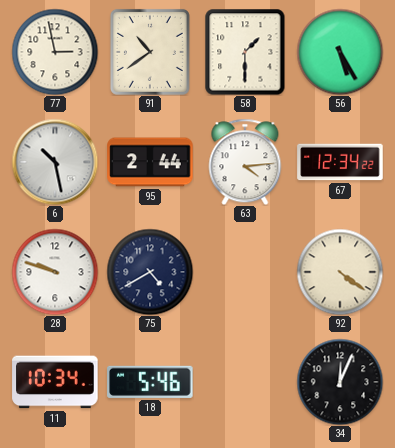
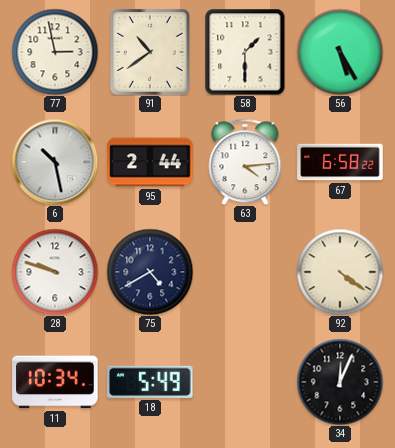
67: 12:34 -> 6:58 (340, 162)
18: 5:46 -> 5:49 (150, 382)
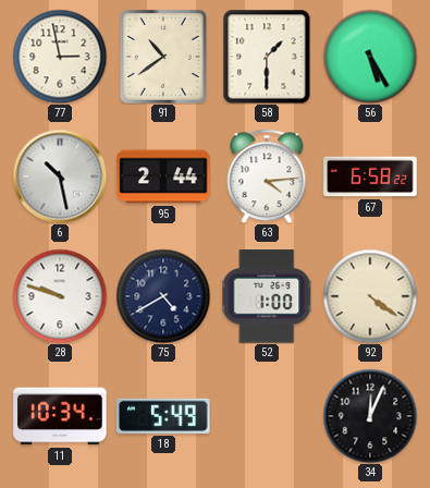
52: none -> 1:00 (268, 296)
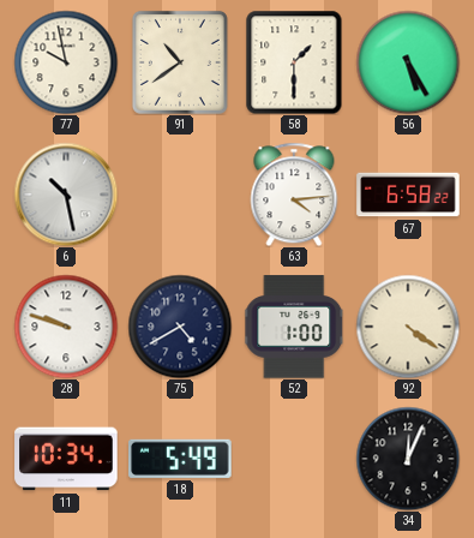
77: 2:58 -> 9:58 (66, 62)
95: 2:44 -> none (163, 176)
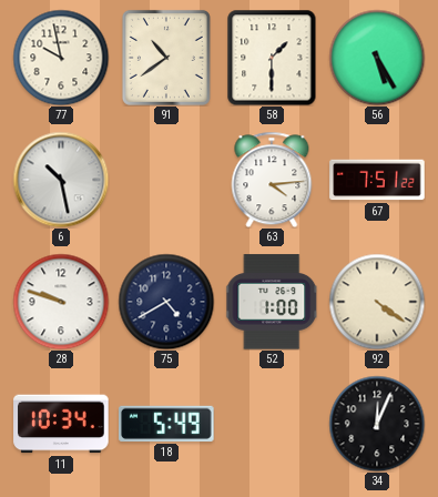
67: 6:58 -> 7:51 (377, 180)
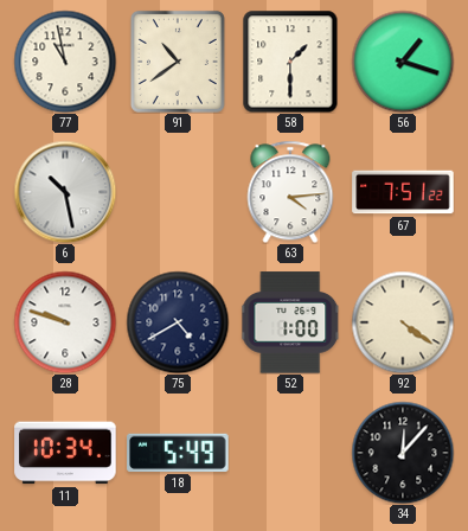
77: 9:58 -> 10:58 (65, 62)
56: 5:25 -> 1:18 (403, 62)
34: 12:04 -> 12:07 (403, 453)
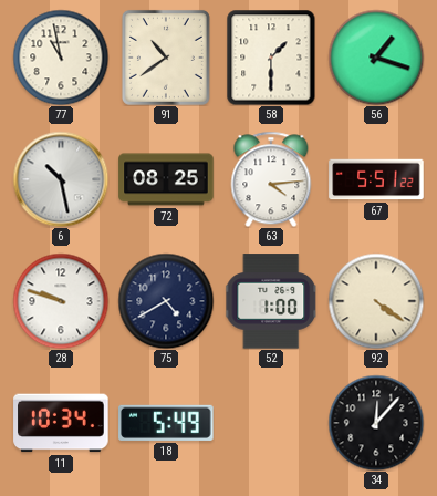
72: none -> 08:25 (166, 179)
67: 7:51 -> 5:51 (376, 179)
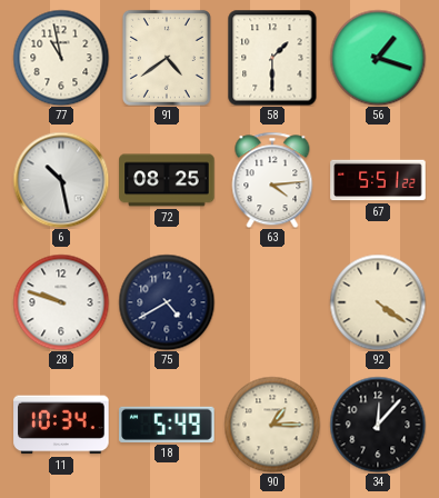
91: 10:39 -> 4:39 (167, 58)
52: 1:00 -> none (272, 301)
90: none -> 1:15 (272, 425)
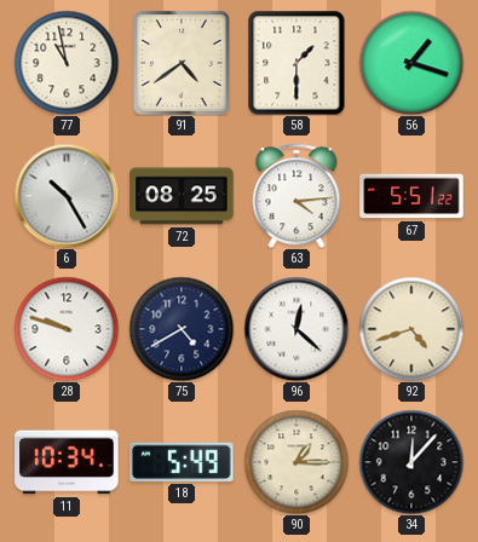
6: 10:28 -> 10:25 (67, 196)
96: none -> 12:22 (296, 329)
92: 4:21 -> 4:42 (411, 329)
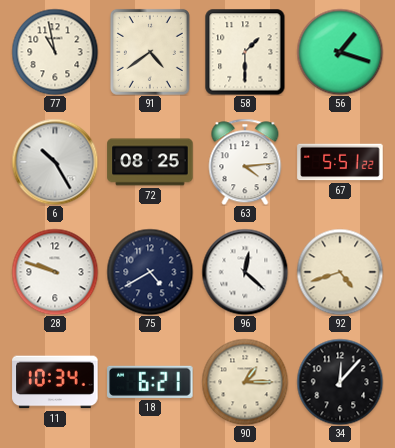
18: 5:49 -> 6:21 (150, 382)
